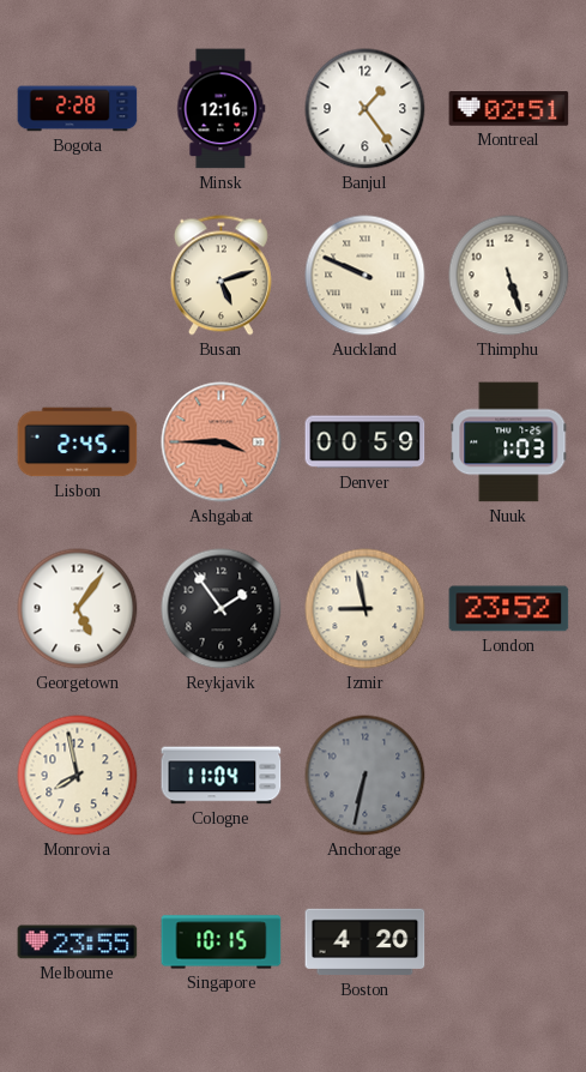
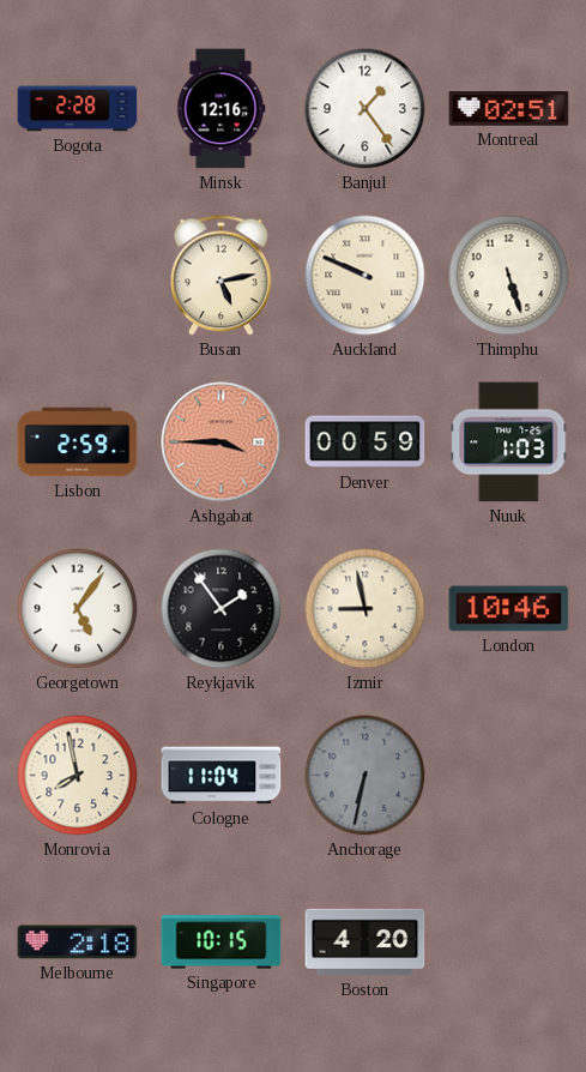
Busan: 5:12 -> 5:13 (220, 276)
Lisbon: 2:45 -> 2:59 (78, 442)
London: 23:52 -> 10:46 (509, 609)
Melbourne: 23:55 -> 2:18 (78, 942)
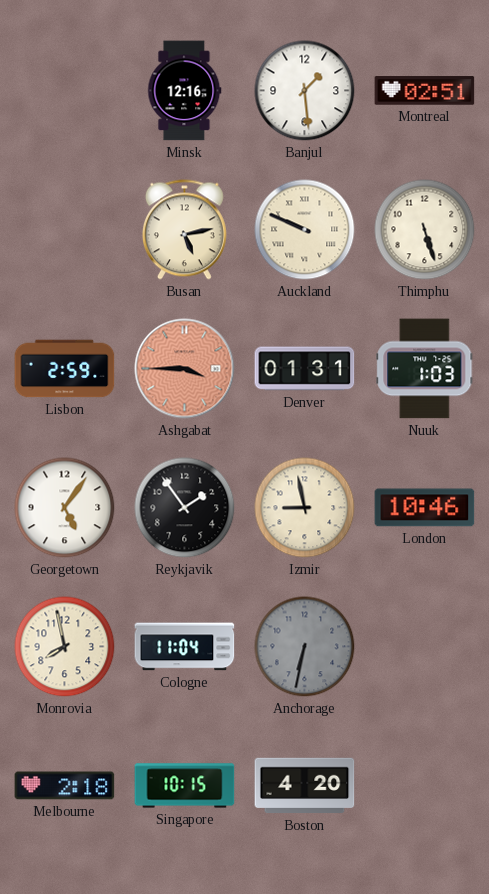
Bogota: 2:28 -> none (78, 109)
Banjul: 1:24 -> 1:29 (305, 91)
Denver: 00:59 -> 01:31 (305, 369)
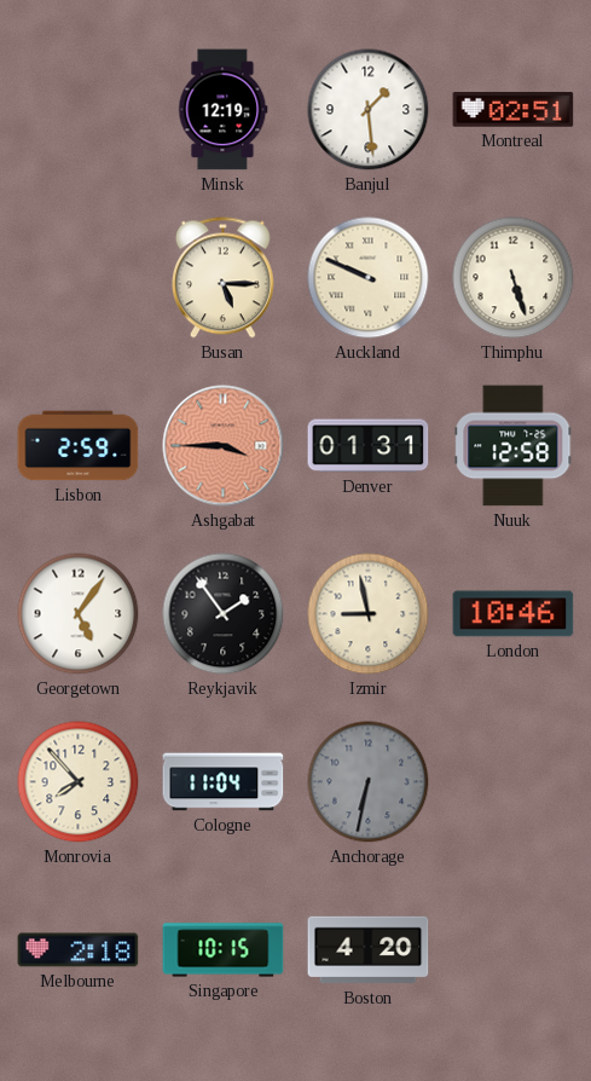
Minsk: 12:16 -> 12:19 (224, 110)
Busan: 5:13 -> 5:15 (222, 278)
Nuuk: 1:03 -> 12:58 (514, 446)
Monrovia: 7:58 -> 7:53 (79, 782)
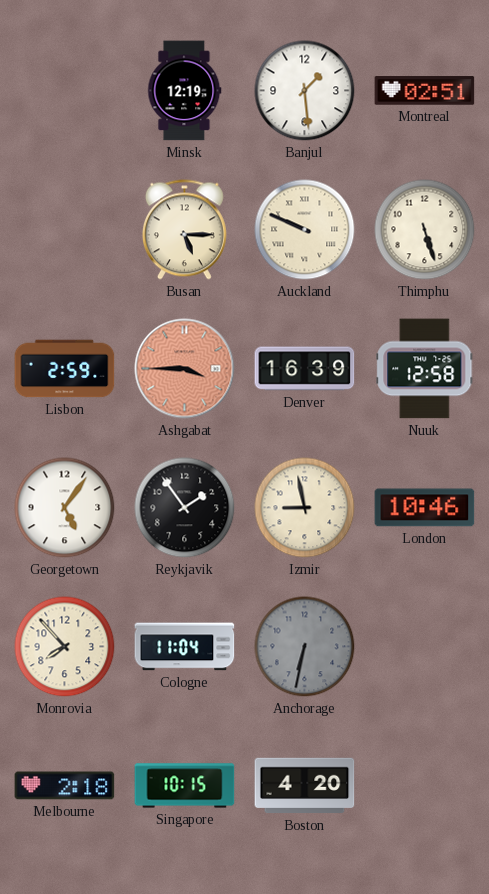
Denver: 01:31 -> 16:39 (305, 369)
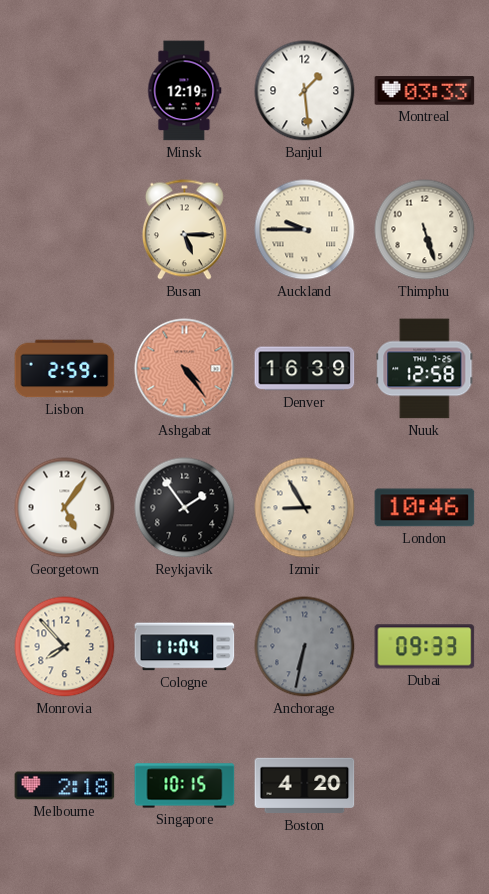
Montreal: 02:51 -> 03:33 (425, 91)
Auckland: 9:49 -> 9:45 (305, 230)
Ashgabat: 3:45 -> 4:24 (185, 369)
Izmir: 8:58 -> 8:55 (305, 508)
Dubai: none -> 09:33 (425, 647)
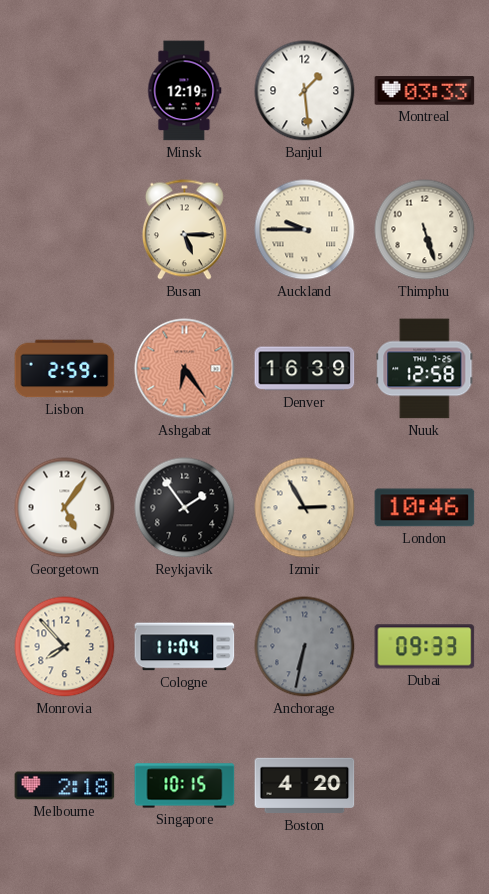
Ashgabat: 4:24 -> 6:24 (185, 369)
Izmir: 8:55 -> 2:55 (305, 508)
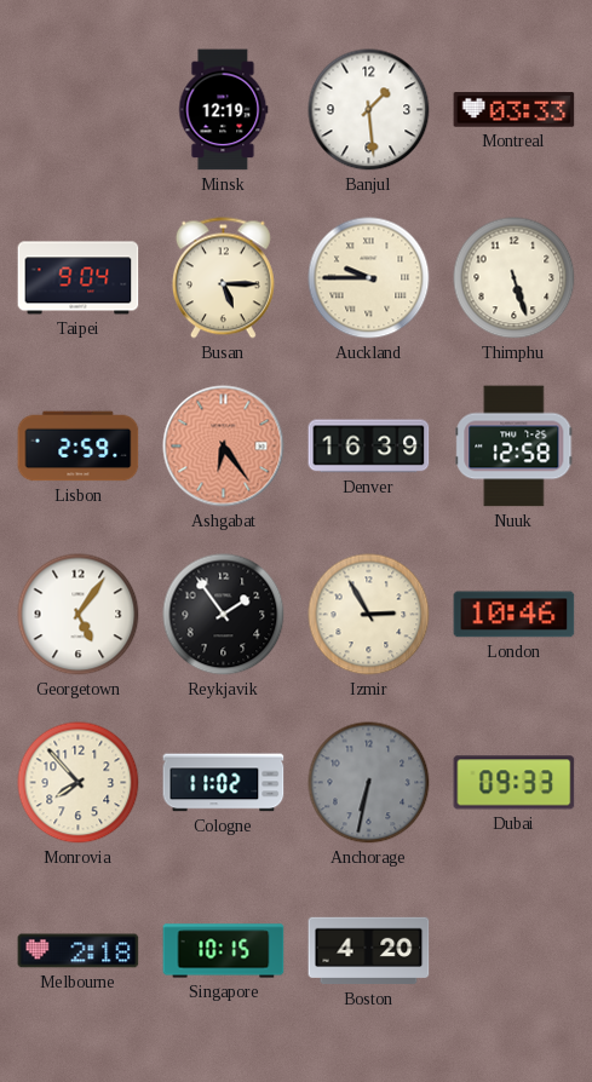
Taipei: none -> 9:04 (79, 278)
Cologne: 11:04 -> 11:02 (224, 783)
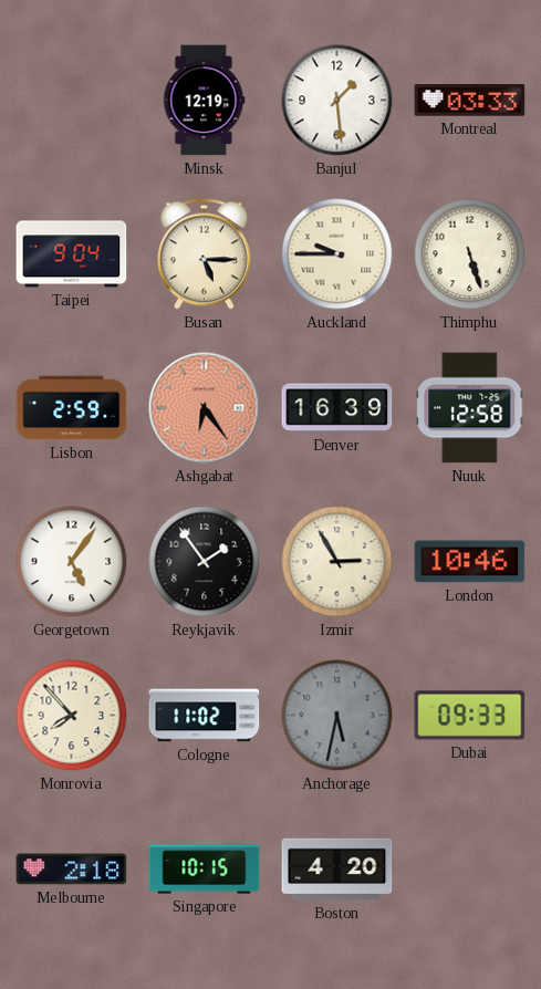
Anchorage: 6:32 -> 5:32 (337, 716)
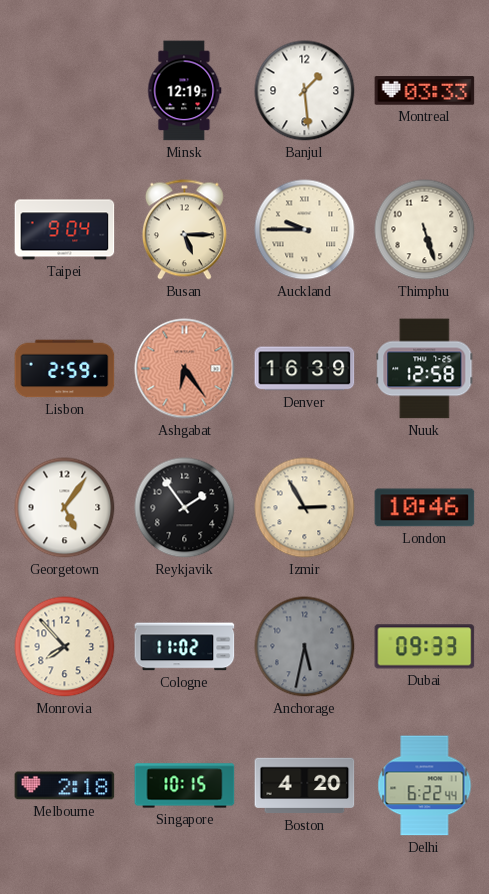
Delhi: none -> 6:22 (425, 786)
